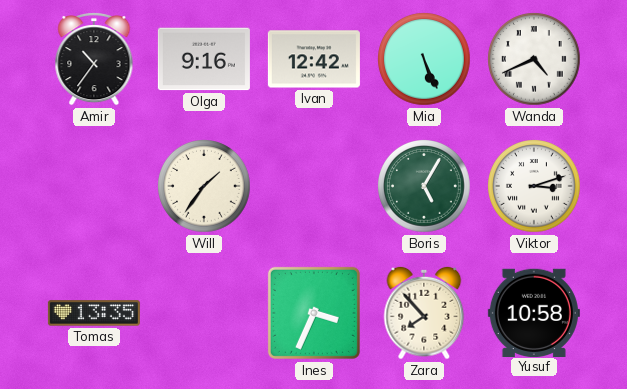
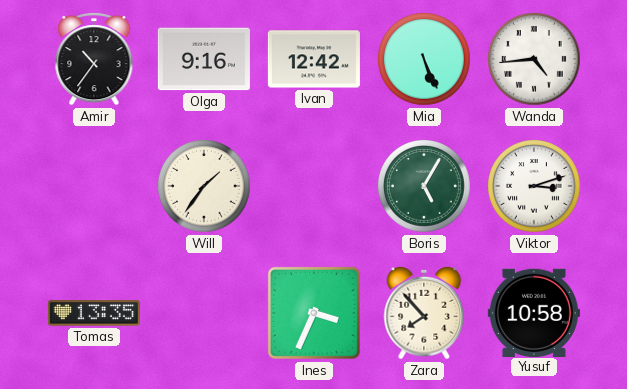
Wanda: 4:41 -> 4:44 (535, 59)
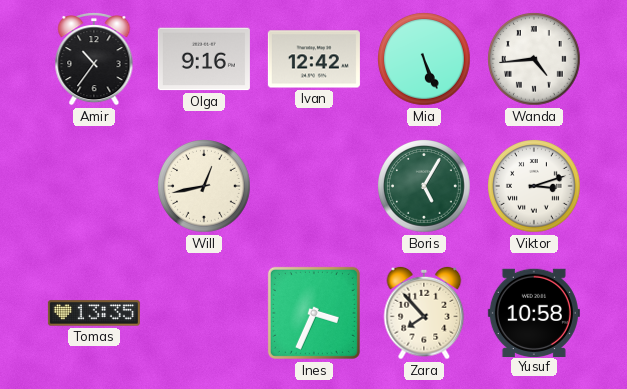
Will: 1:36 -> 12:43 (205, 186)
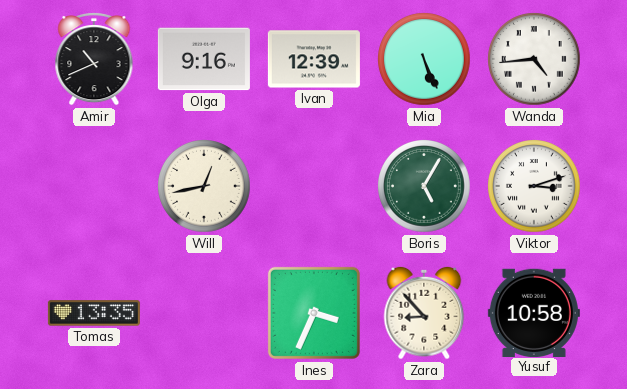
Amir: 10:36 -> 10:41 (94, 60)
Ivan: 12:42 -> 12:39 (314, 59)
Zara: 7:53 -> 8:53 (424, 313)
